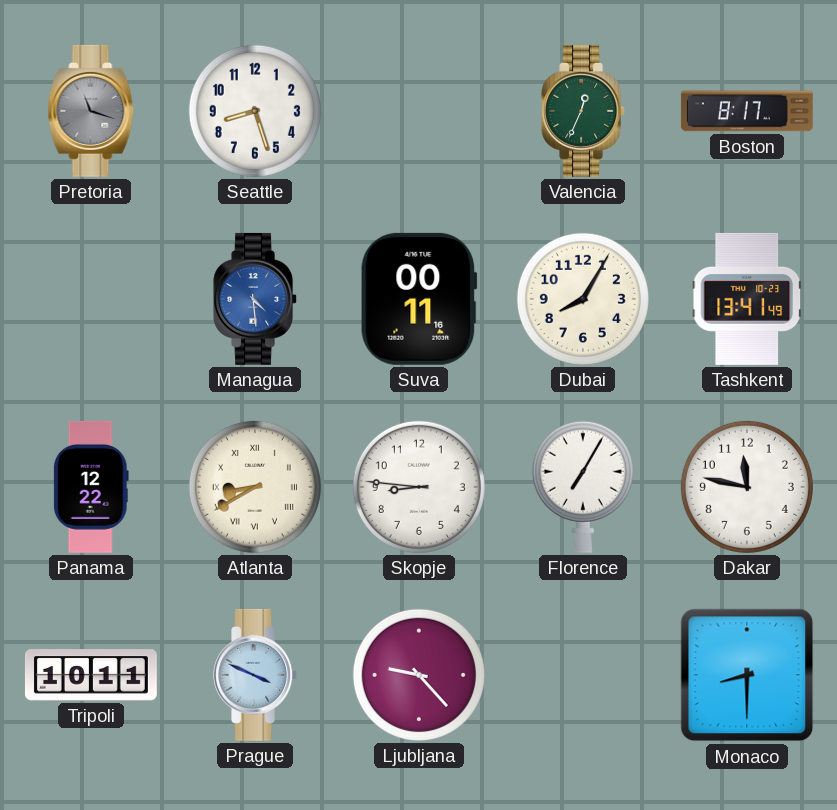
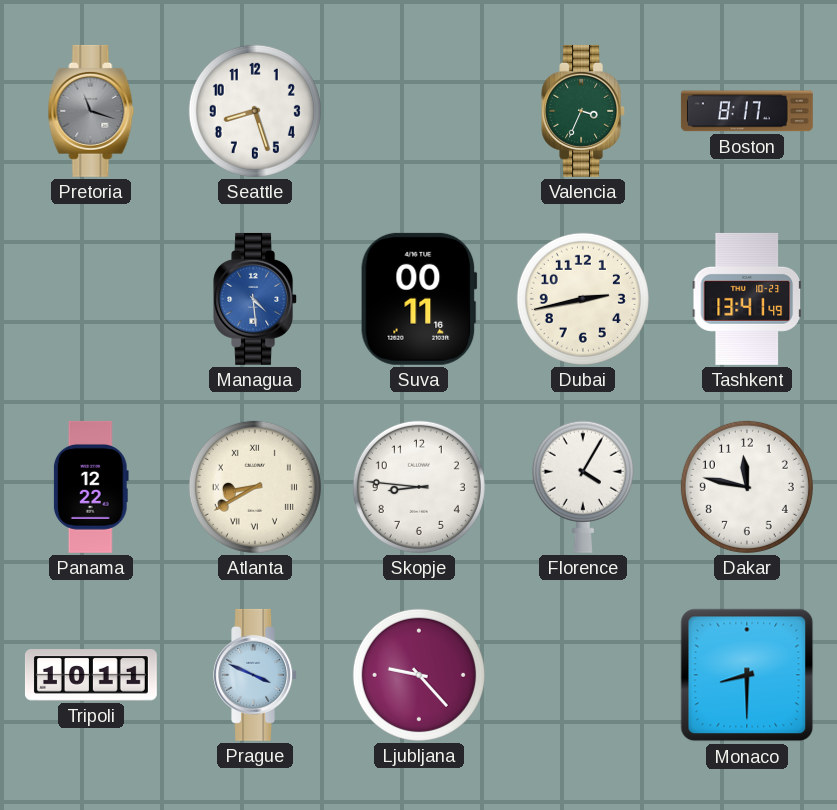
Valencia: 12:34 -> 3:34 (583, 111)
Dubai: 8:05 -> 2:43 (583, 299)
Florence: 7:05 -> 4:05 (583, 487)
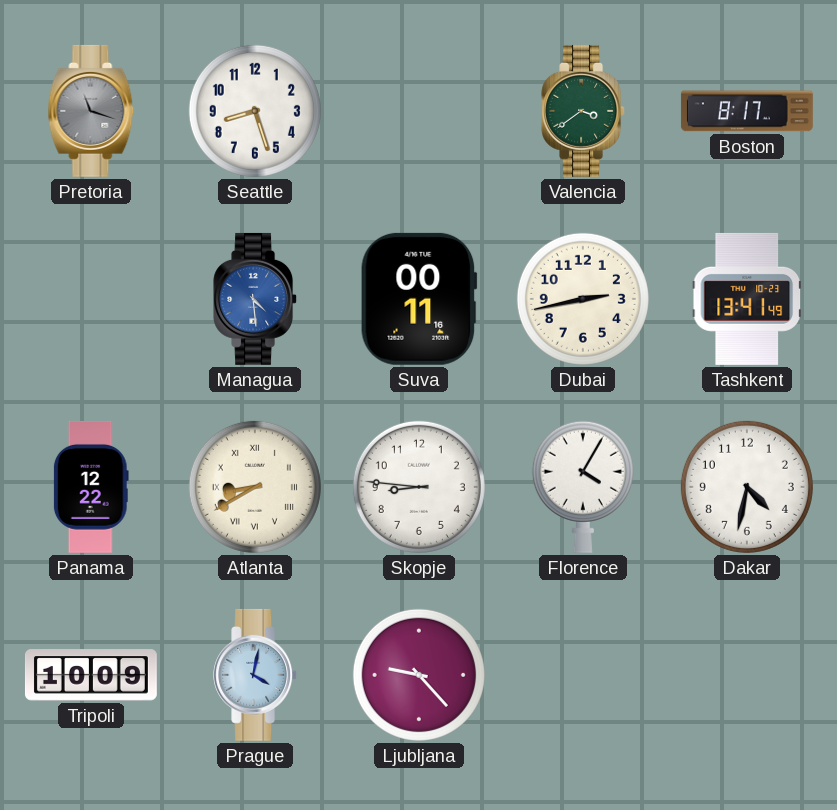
Valencia: 3:34 -> 3:39 (583, 111)
Dakar: 11:47 -> 4:32 (747, 487)
Tripoli: 10:11 -> 10:09 (91, 675)
Prague: 3:49 -> 4:02 (255, 675)
Monaco: 8:30 -> none (747, 675)
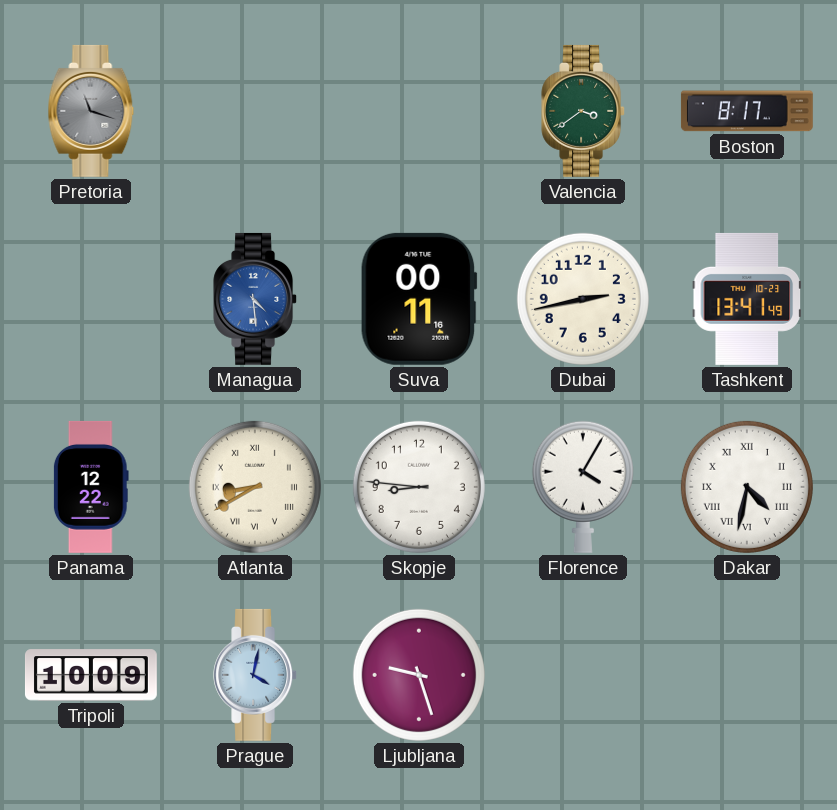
Seattle: 8:27 -> none (255, 111)
Dakar numerals: Arabic -> Roman (747, 487)
Ljubljana: 9:23 -> 9:27 (419, 675)
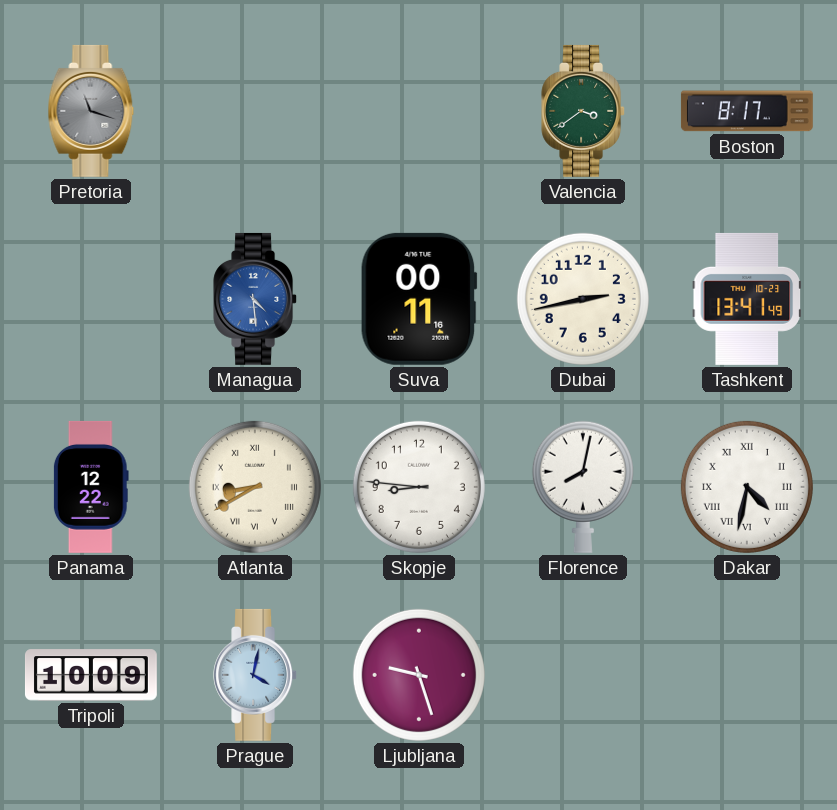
Florence: 4:05 -> 8:02 (583, 487)
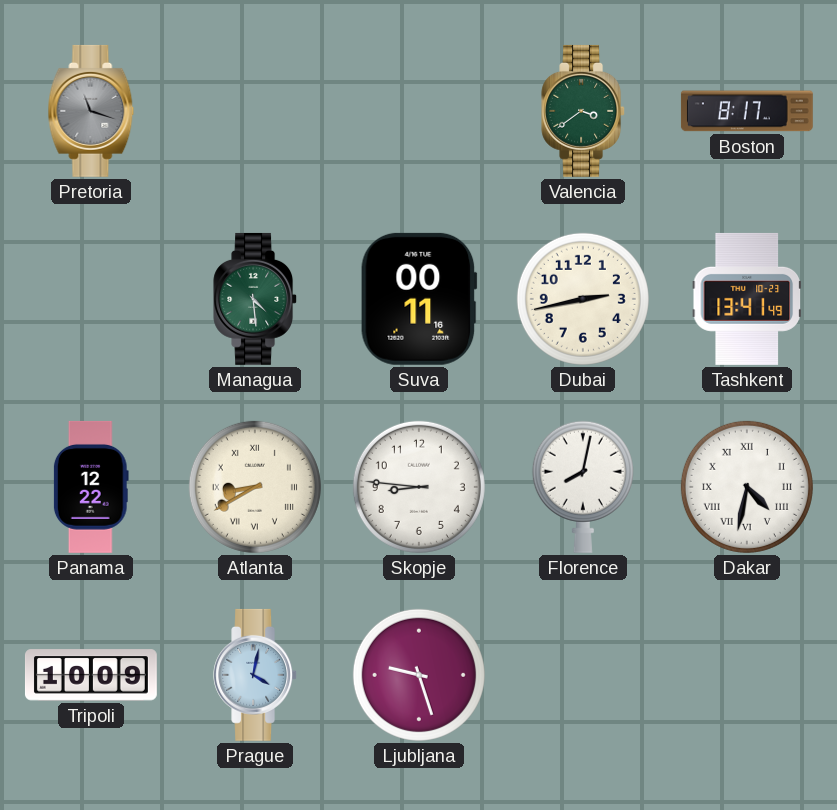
Managua dial: blue -> green (255, 299)
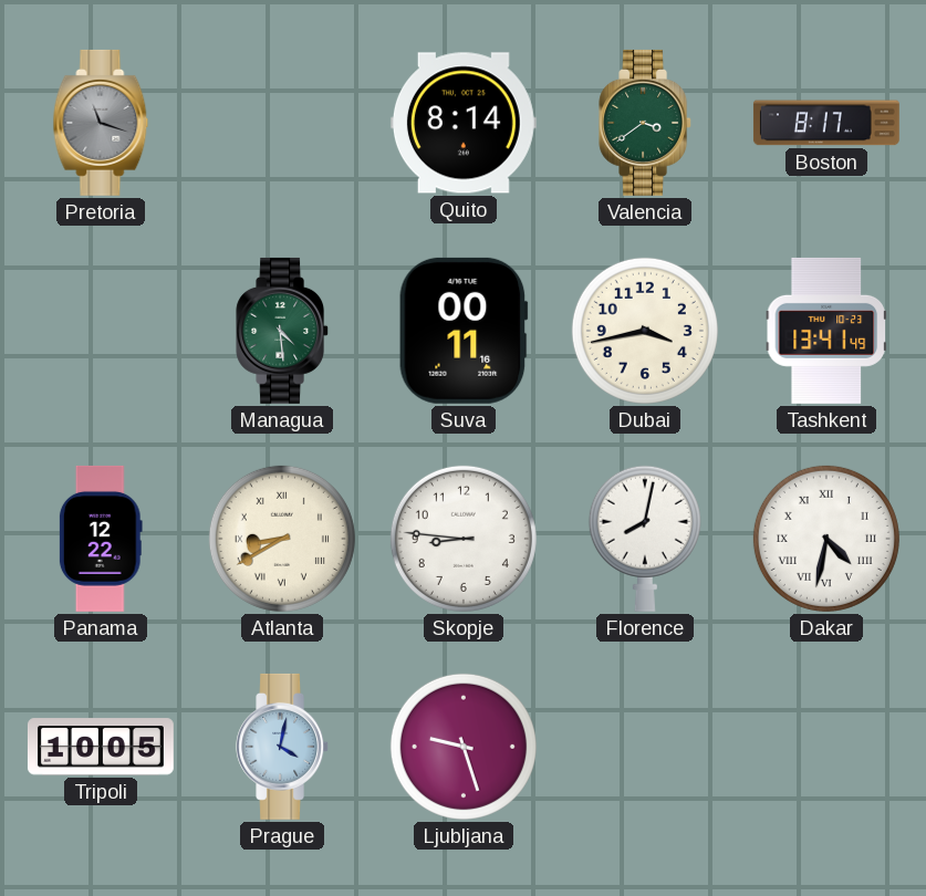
Quito: none -> 8:14 (464, 123)
Dubai: 2:43 -> 3:43 (645, 331)
Tripoli: 10:09 -> 10:05 (101, 747)
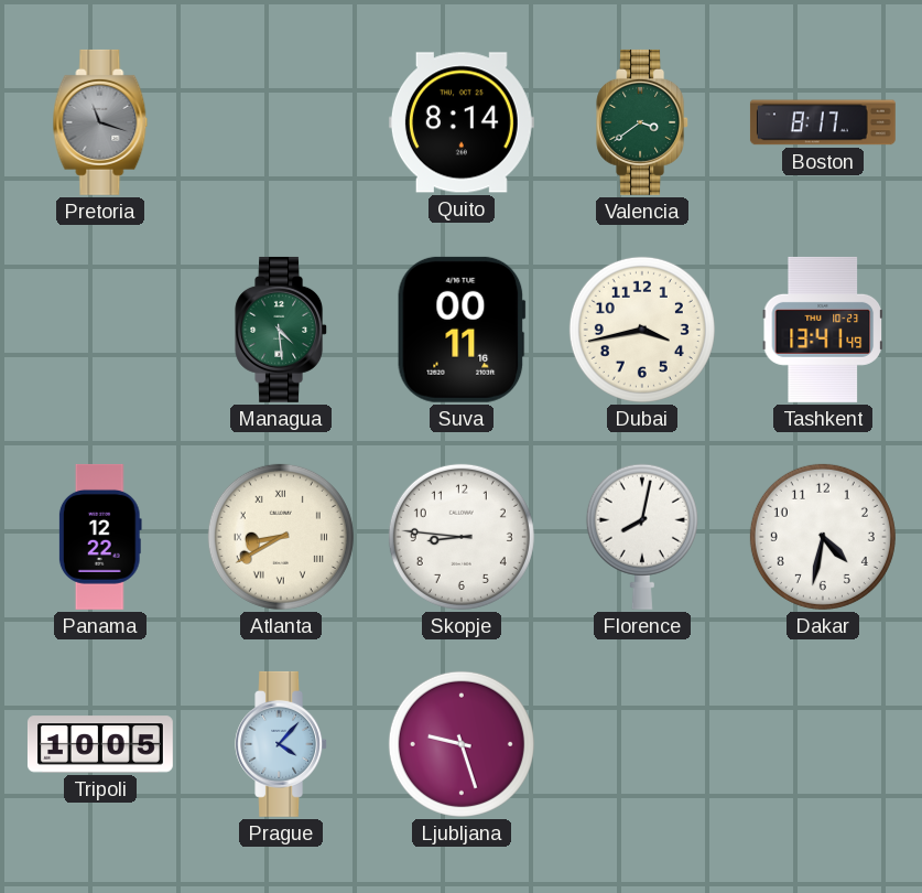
Dakar numerals: Roman -> Arabic (823, 537)
Prague: 4:02 -> 4:07 (281, 744)
